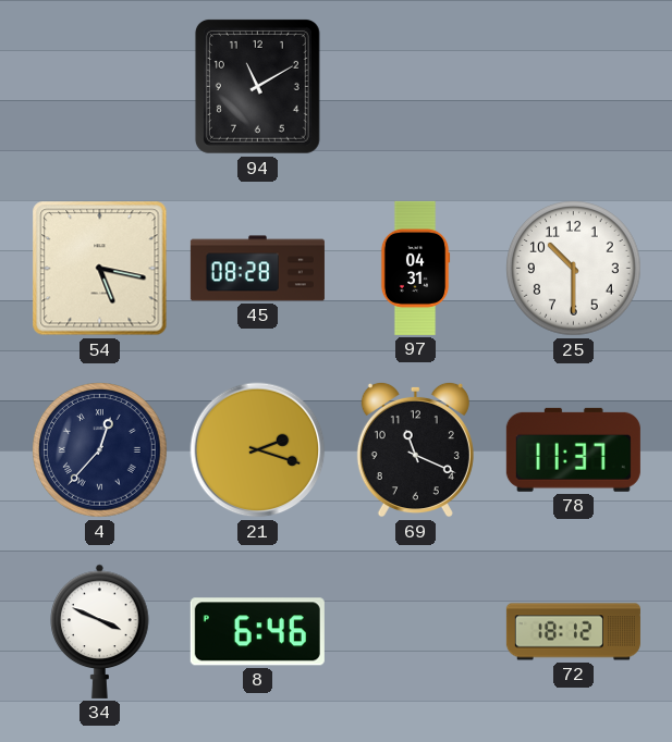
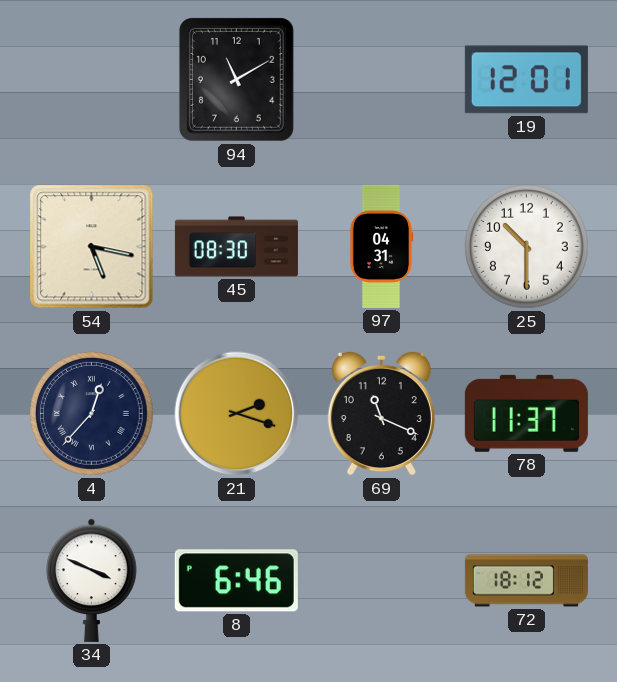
19: none -> 12:01 (526, 80)
45: 08:28 -> 08:30 (236, 247)
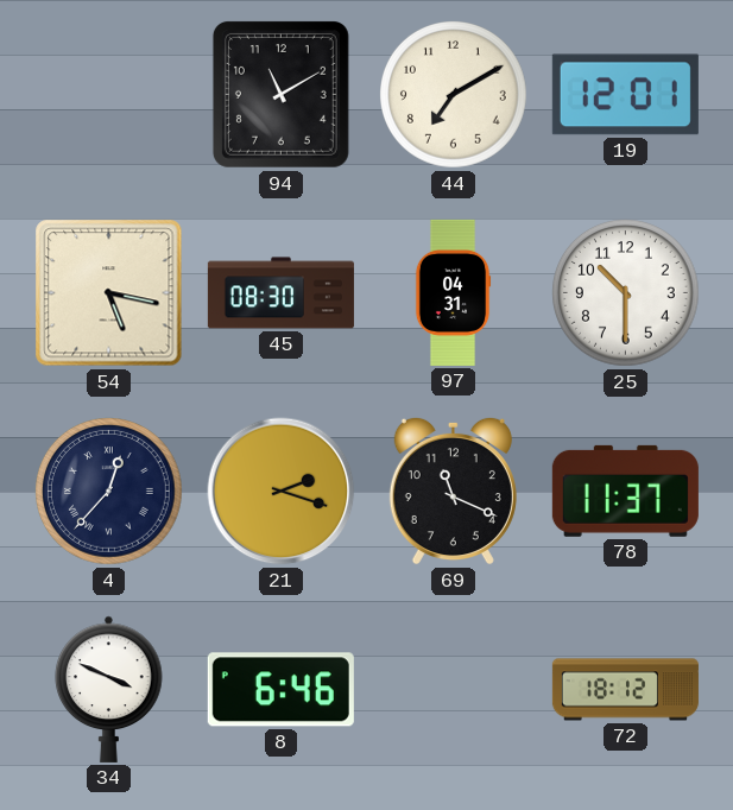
44: none -> 7:10 (454, 95)
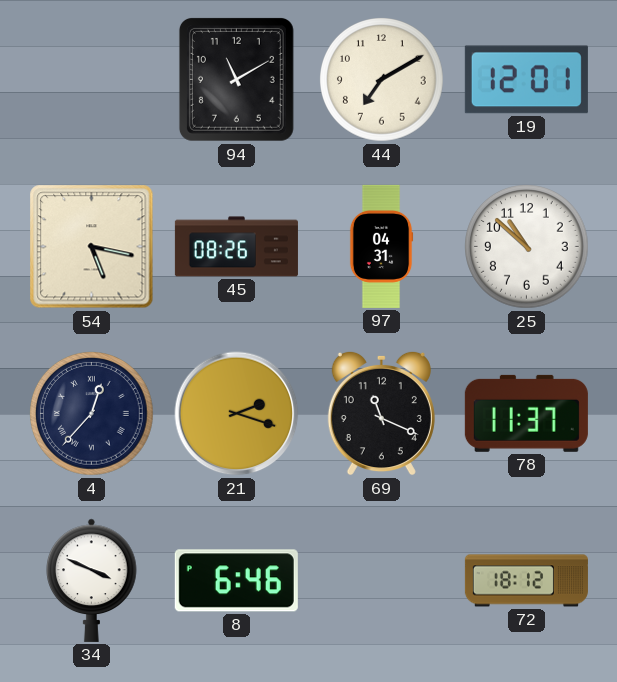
45: 08:30 -> 08:26 (236, 247)
25: 10:30 -> 10:52 (527, 247)
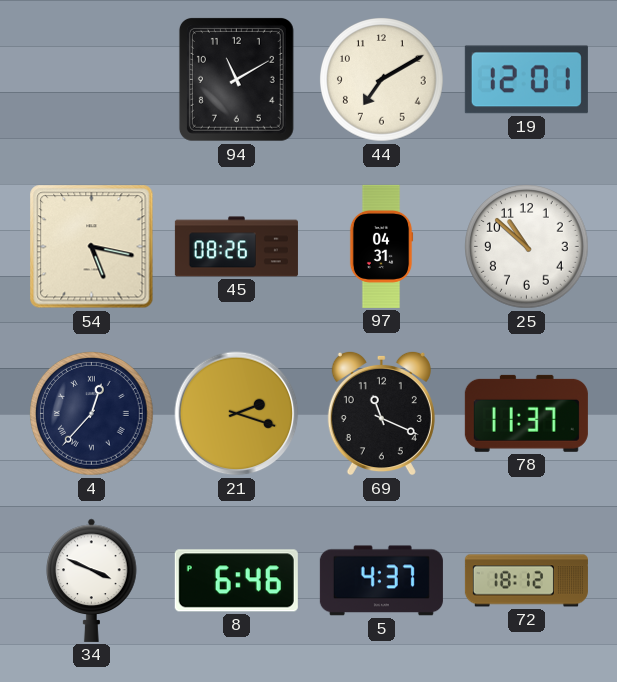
5: none -> 4:37 (381, 581)
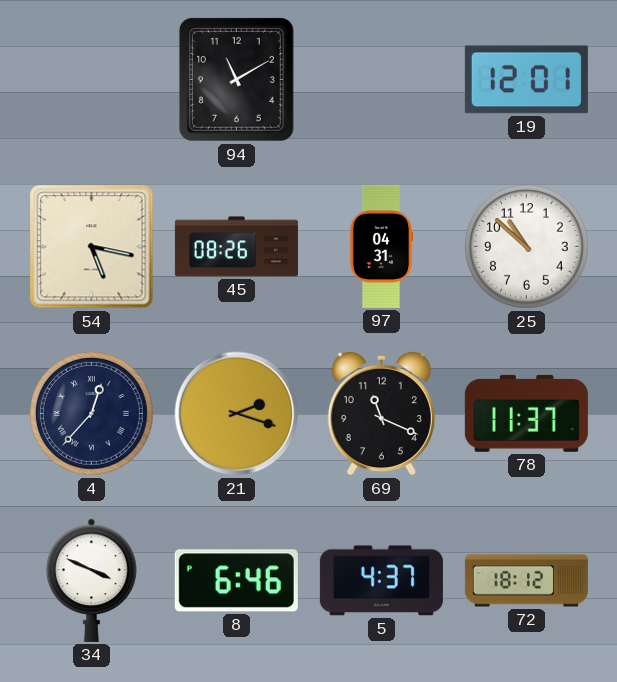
44: 7:10 -> none (382, 80)
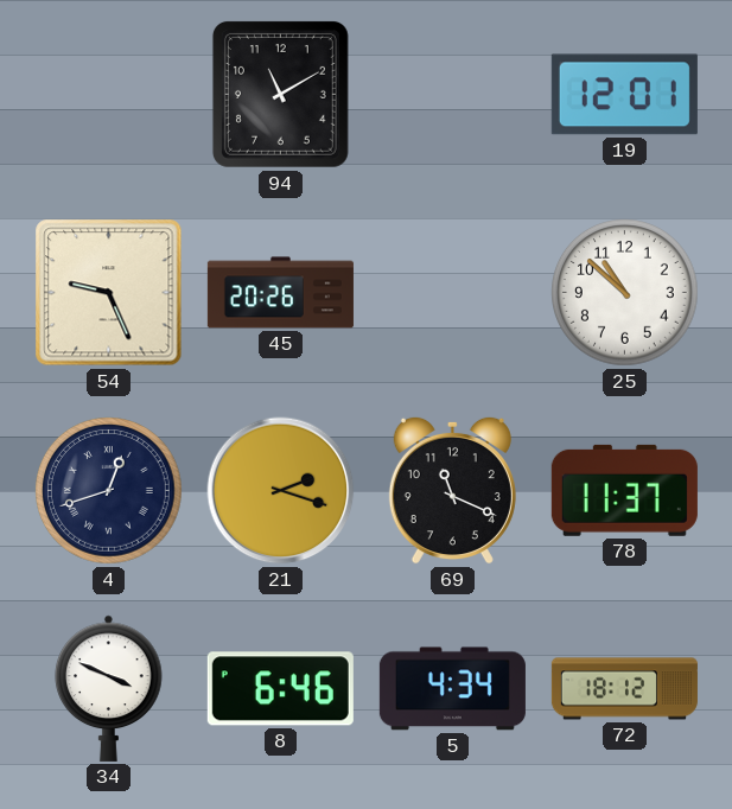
54: 5:17 -> 9:26 (109, 293)
45: 08:26 -> 20:26 (280, 293)
97: 04:31 -> none (381, 246)
4: 12:37 -> 12:42 (109, 491)
5: 4:37 -> 4:34 (452, 689)
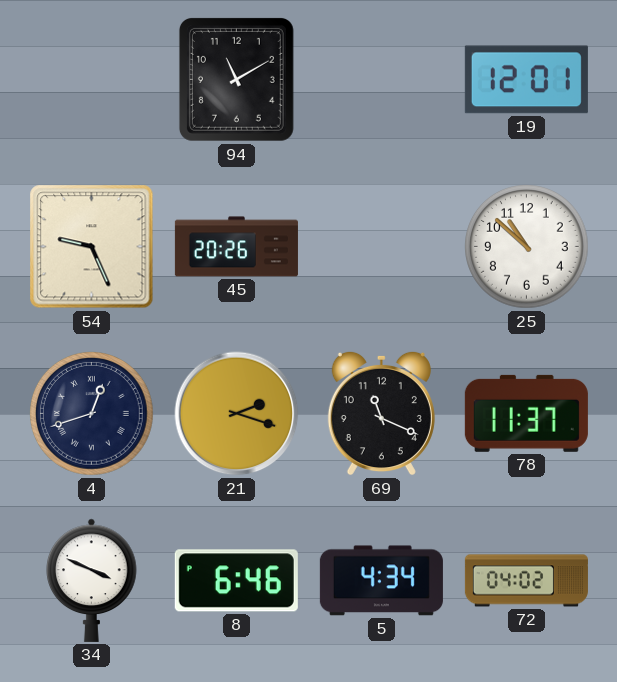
72: 18:12 -> 04:02 (526, 581)
